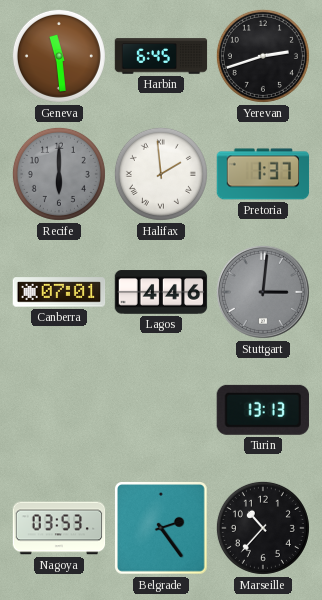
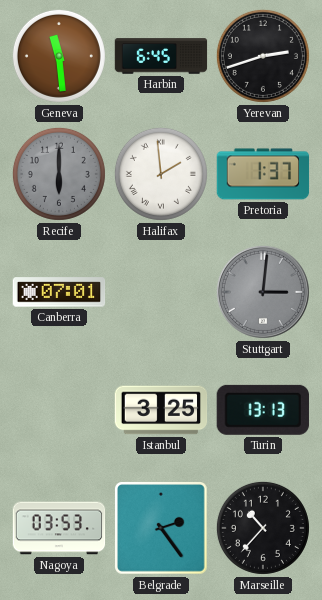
Lagos: 4:46 -> none (161, 292)
Istanbul: none -> 3:25 (161, 410)
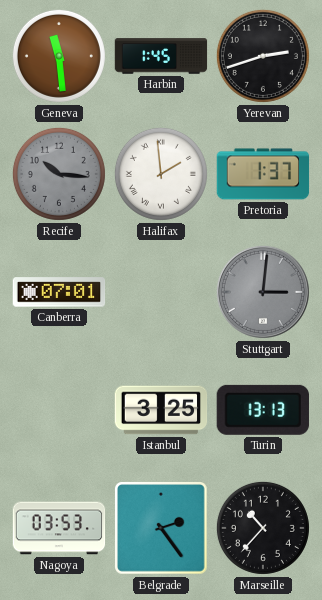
Harbin: 6:45 -> 1:45 (161, 56)
Recife: 6:00 -> 10:16 (59, 174)
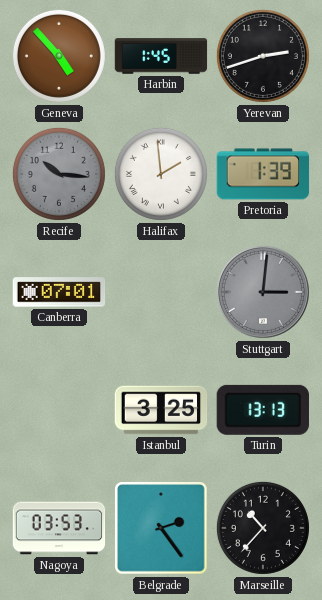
Geneva: 11:29 -> 4:53 (59, 56)
Pretoria: 1:37 -> 1:39 (263, 174)
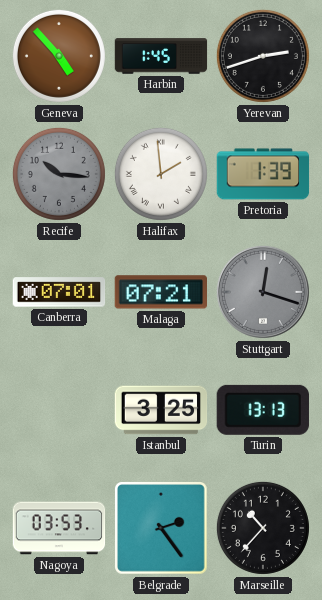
Malaga: none -> 07:21 (160, 292)
Stuttgart: 3:01 -> 12:18 (263, 292)
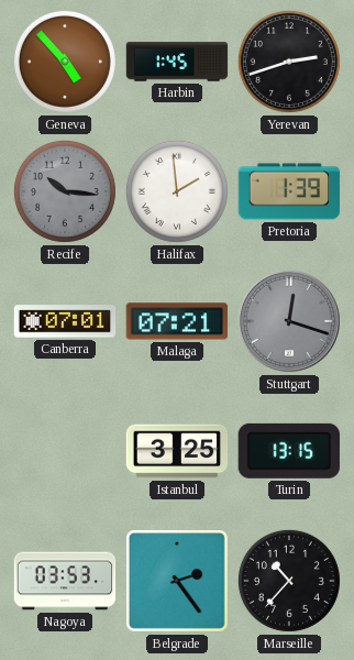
Turin: 13:13 -> 13:15 (289, 451)
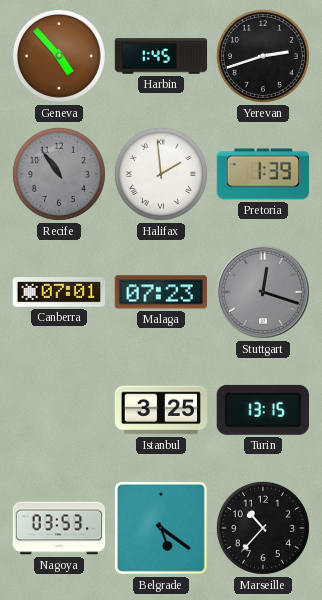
Recife: 10:16 -> 10:54 (59, 174)
Malaga: 07:21 -> 07:23 (160, 292)
Belgrade: 2:24 -> 5:21 (162, 529)
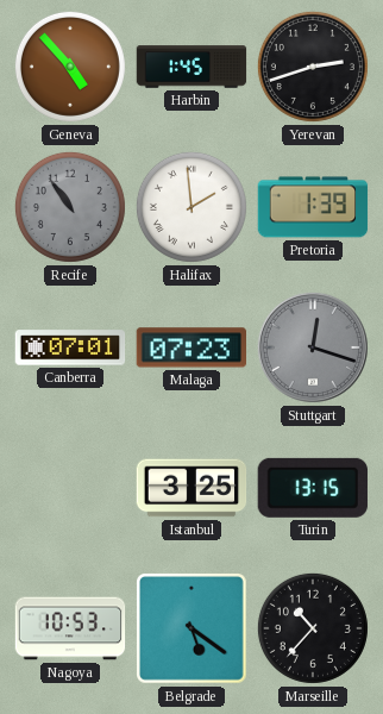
Nagoya: 03:53 -> 10:53 (70, 628)
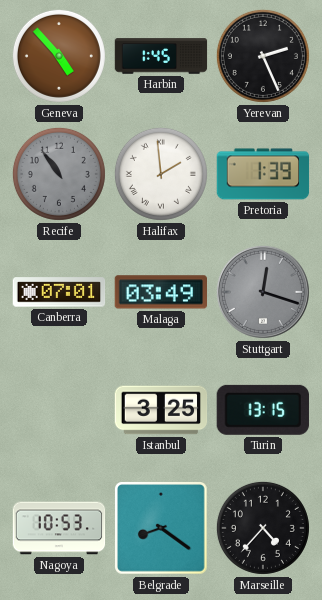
Yerevan: 2:42 -> 2:26 (263, 56)
Malaga: 07:23 -> 03:49 (160, 292)
Belgrade: 5:21 -> 8:21 (162, 529)
Marseille: 10:37 -> 4:37 (263, 528)
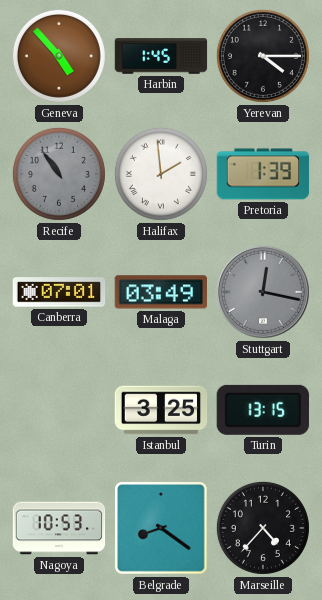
Yerevan: 2:26 -> 4:15 (263, 56)
Stuttgart: 12:18 -> 12:17 (263, 292)
